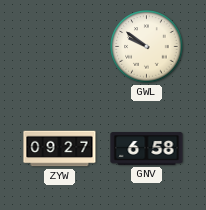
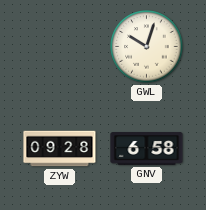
GWL: 9:51 -> 10:03 (147, 47)
ZYW: 09:27 -> 09:28 (60, 149)
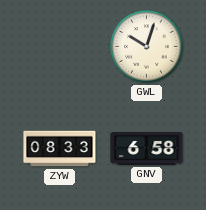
ZYW: 09:28 -> 08:33 (60, 149)
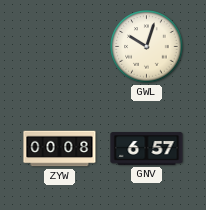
ZYW: 08:33 -> 00:08 (60, 149)
GNV: 6:58 -> 6:57 (147, 149)
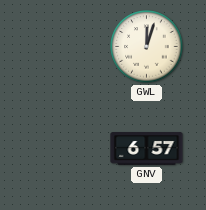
GWL: 10:03 -> 12:03 (147, 47)
ZYW: 00:08 -> none (60, 149)
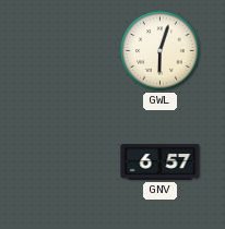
GWL: 12:03 -> 6:03 (161, 51)
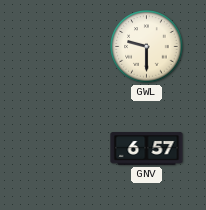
GWL: 6:03 -> 9:30 (147, 47)
